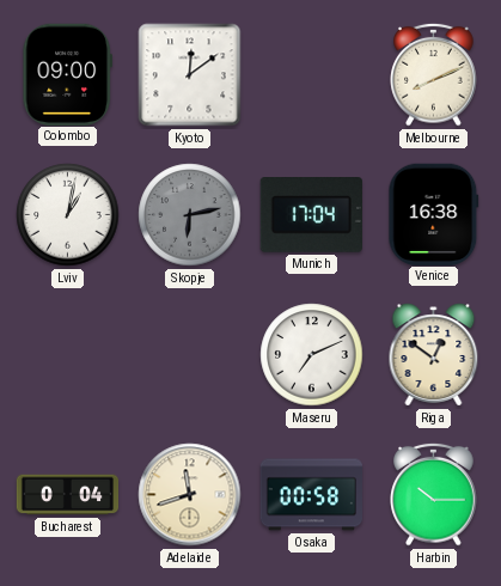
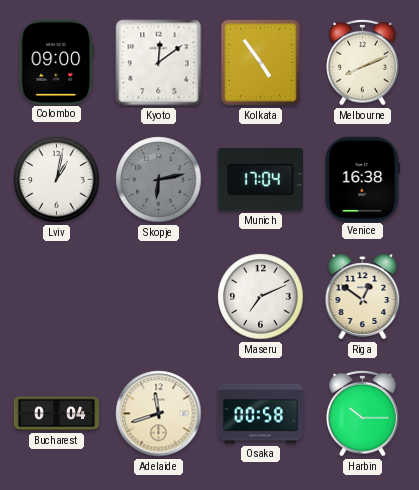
Kolkata: none -> 4:54 (260, 62)
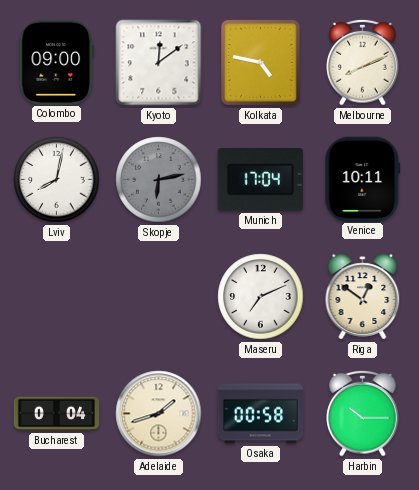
Kolkata: 4:54 -> 4:47 (260, 62)
Lviv: 1:02 -> 8:02 (57, 180)
Venice: 16:38 -> 10:11 (363, 179)
Adelaide: 11:42 -> 1:42 (159, 414)
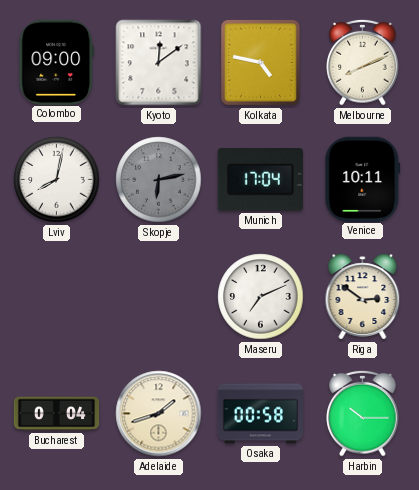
Riga: 12:51 -> 2:51 (363, 297)
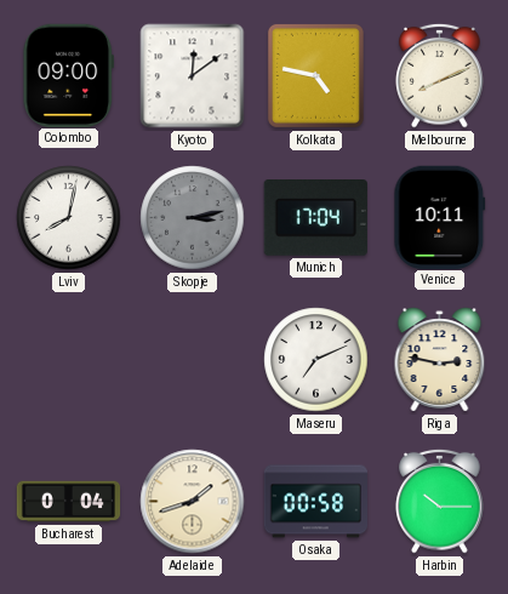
Skopje: 6:13 -> 3:13 (193, 218)
Riga: 2:51 -> 2:47 (440, 360)
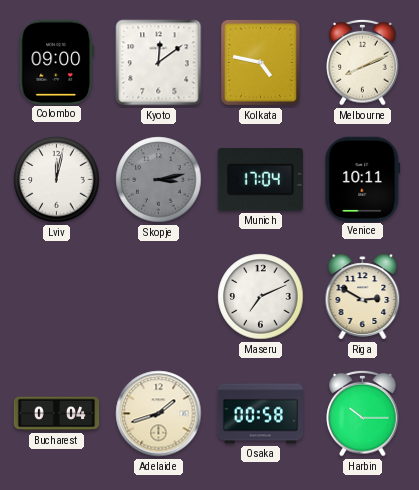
Lviv: 8:02 -> 12:02 (57, 180)
Riga: 2:47 -> 2:50 (363, 297)
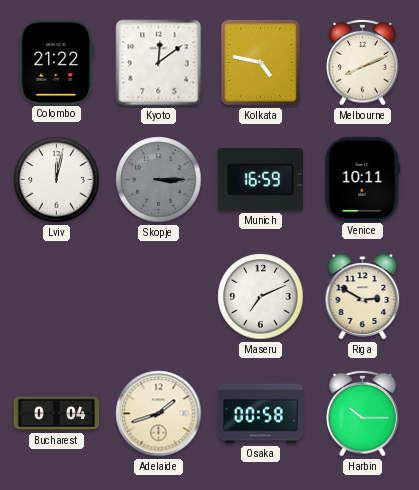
Colombo: 09:00 -> 21:22 (56, 62)
Skopje: 3:13 -> 3:15 (159, 180)
Munich: 17:04 -> 16:59 (260, 180)
